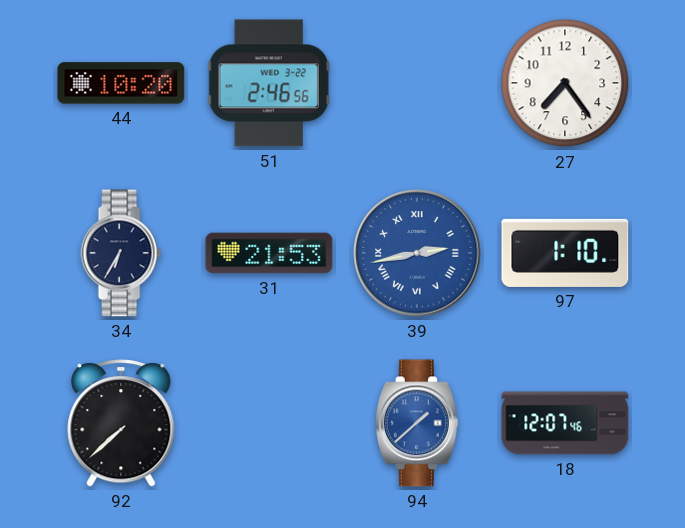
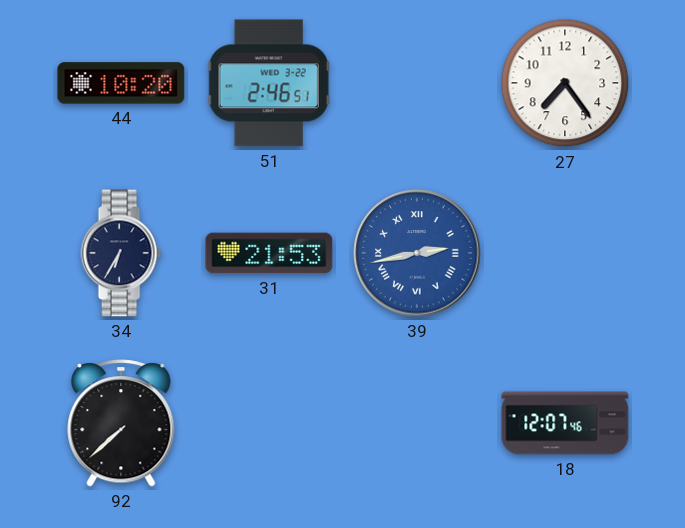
51: 2:46:56 -> 2:46:51 (269, 83)
97: 1:10 -> none (565, 253)
94: 1:38 -> none (417, 423)
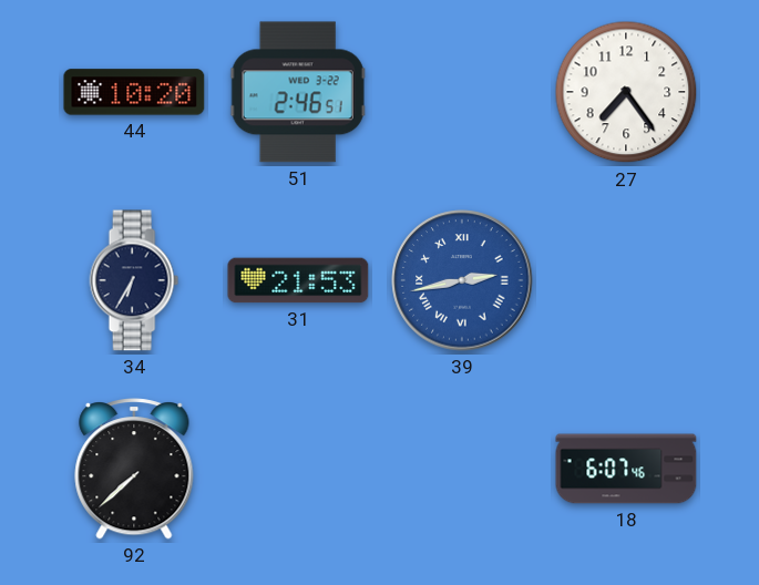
18: 12:07 -> 6:07 (626, 469)
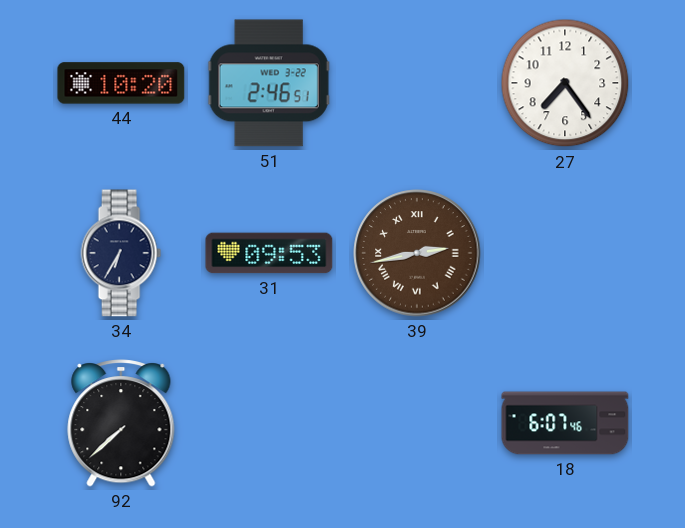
31: 21:53 -> 09:53 (269, 253)
39 dial: blue -> brown (417, 253)
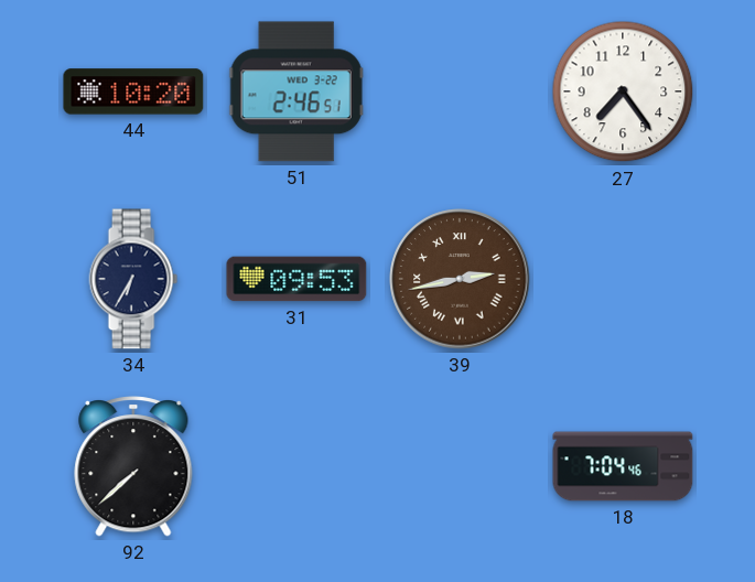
18: 6:07 -> 7:04 (623, 466)
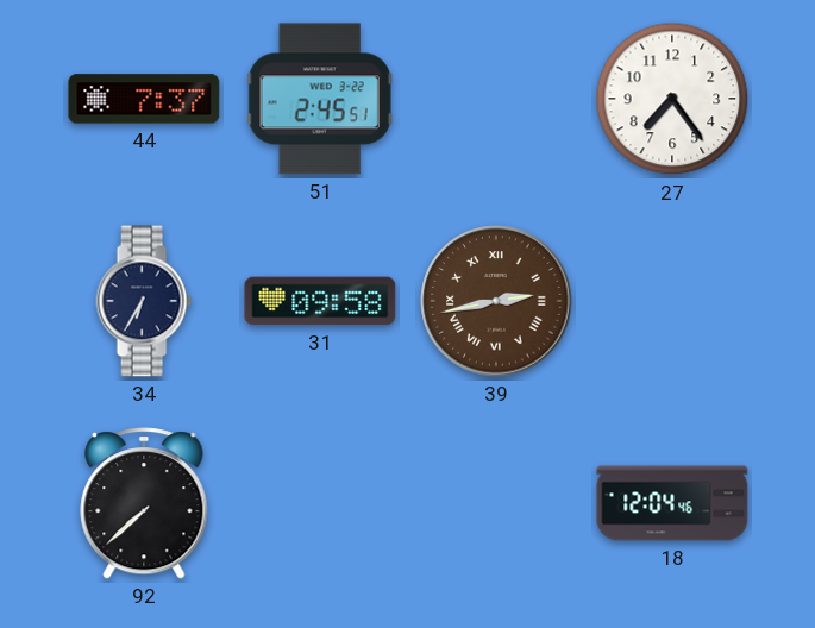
44: 10:20 -> 7:37 (144, 99)
51: 2:46 -> 2:45 (320, 99)
31: 09:53 -> 09:58 (320, 301)
18: 7:04 -> 12:04 (672, 503)
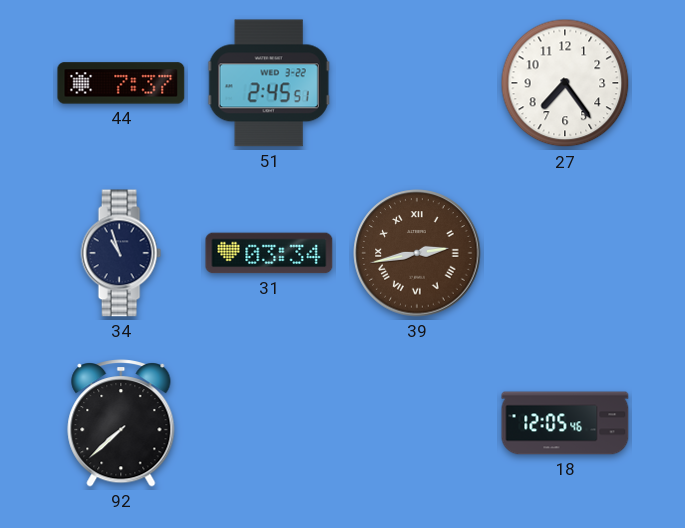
34: 6:35 -> 10:57 (121, 253)
31: 09:58 -> 03:34 (269, 253)
18: 12:04 -> 12:05 (565, 423)
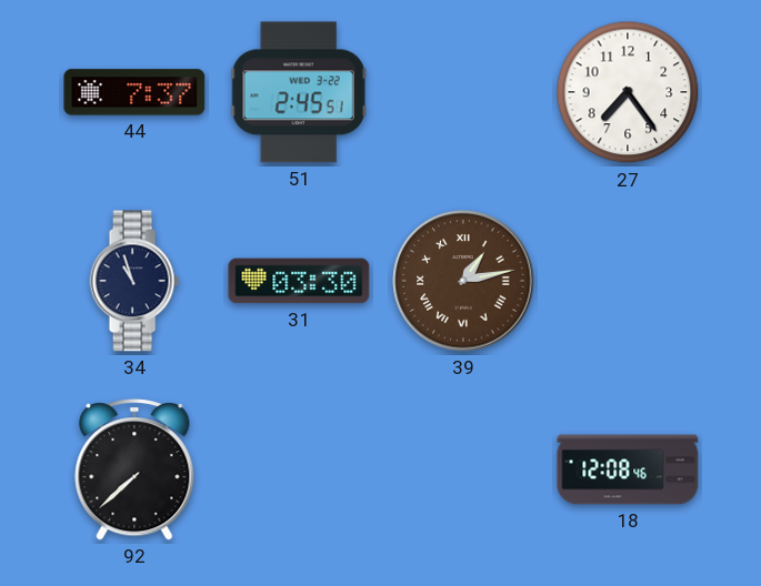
31: 03:34 -> 03:30 (299, 281)
39: 2:43 -> 1:13 (463, 281)
18: 12:05 -> 12:08 (628, 469)
